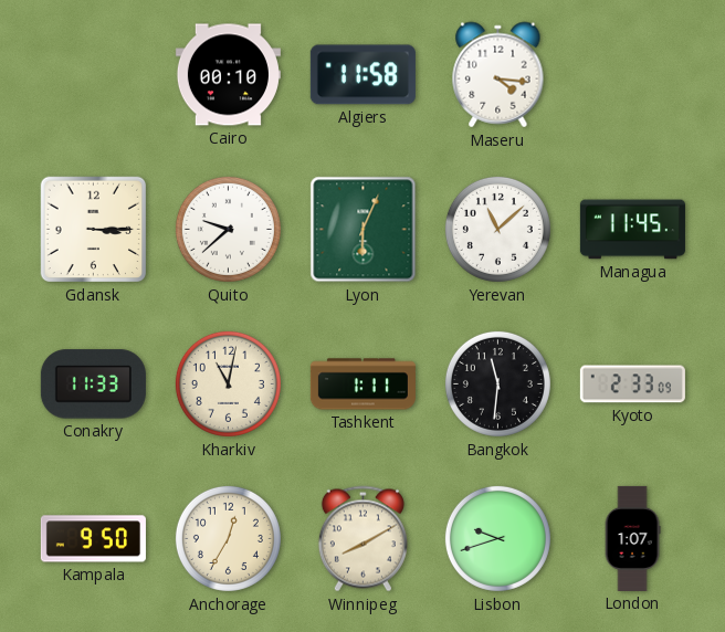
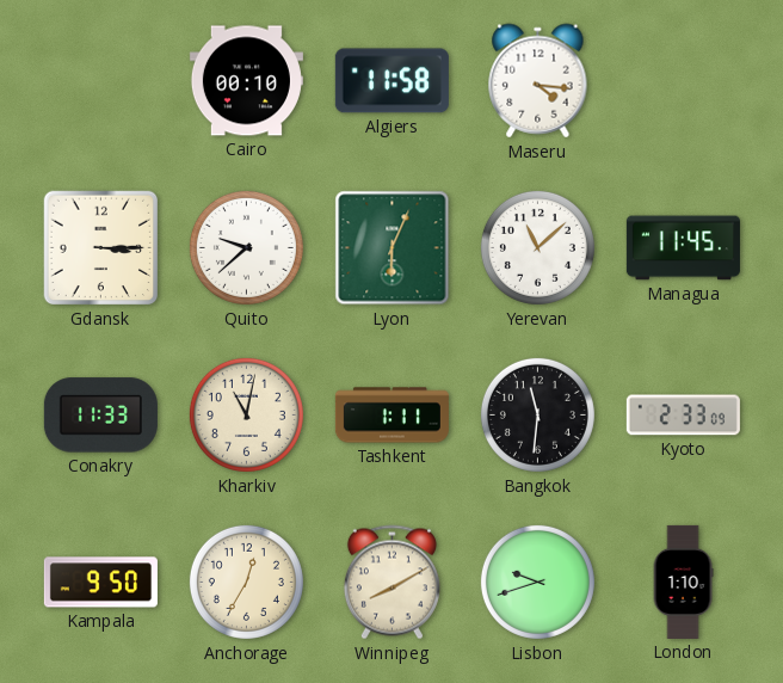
London: 1:07 -> 1:10 (683, 582)
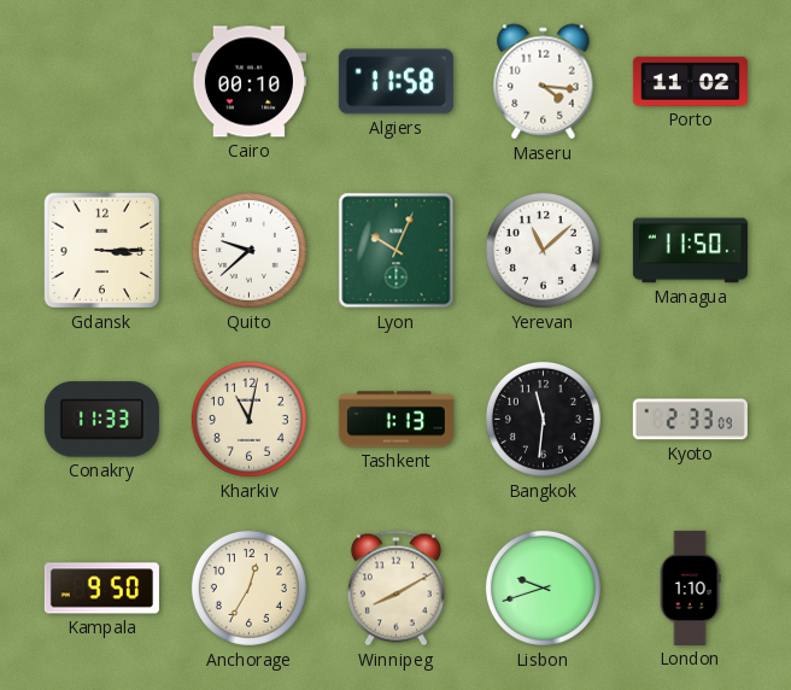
Porto: none -> 11:02 (690, 81)
Lyon: 6:04 -> 10:04 (397, 251)
Managua: 11:45 -> 11:50 (690, 251)
Tashkent: 1:11 -> 1:13 (395, 420)
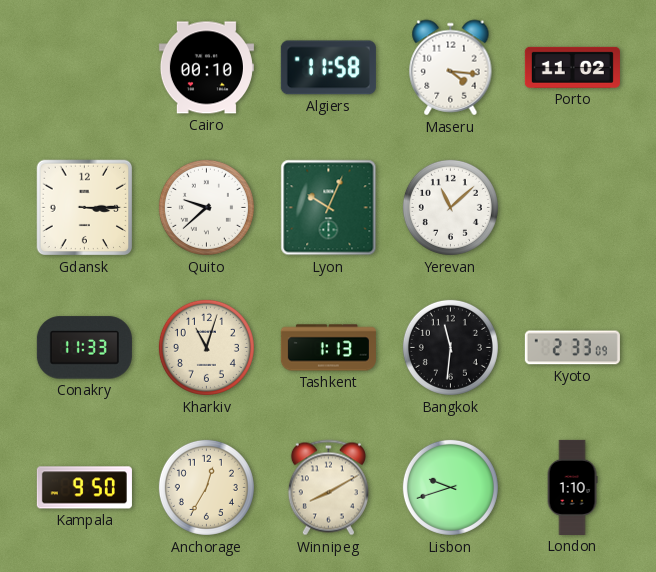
Managua: 11:50 -> none (690, 251)
Kharkiv: 11:02 -> 11:03 (206, 347)
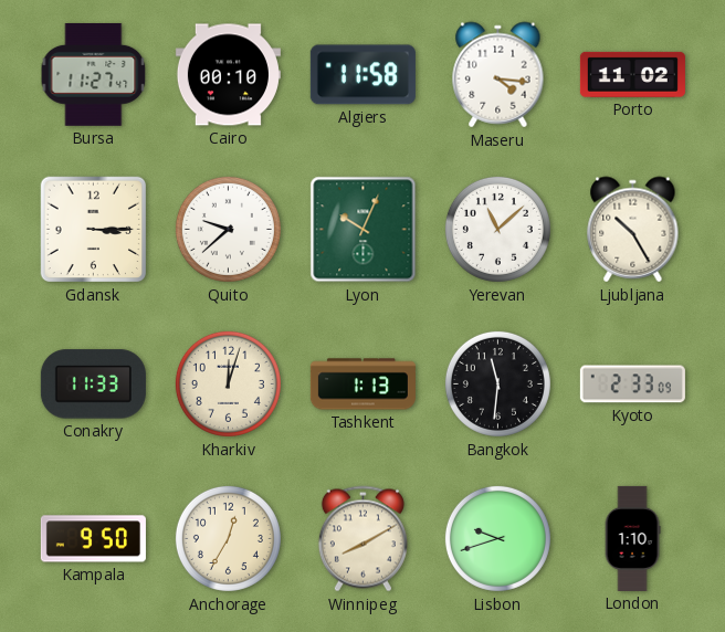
Bursa: none -> 11:27 (94, 74)
Ljubljana: none -> 10:25 (633, 230)
Kharkiv: 11:03 -> 12:03 (228, 383)
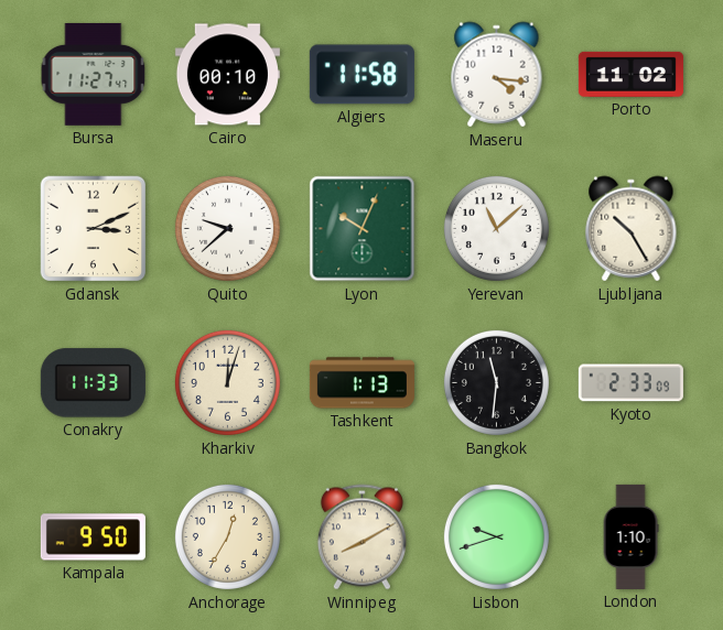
Gdansk: 3:15 -> 3:11 (94, 229)
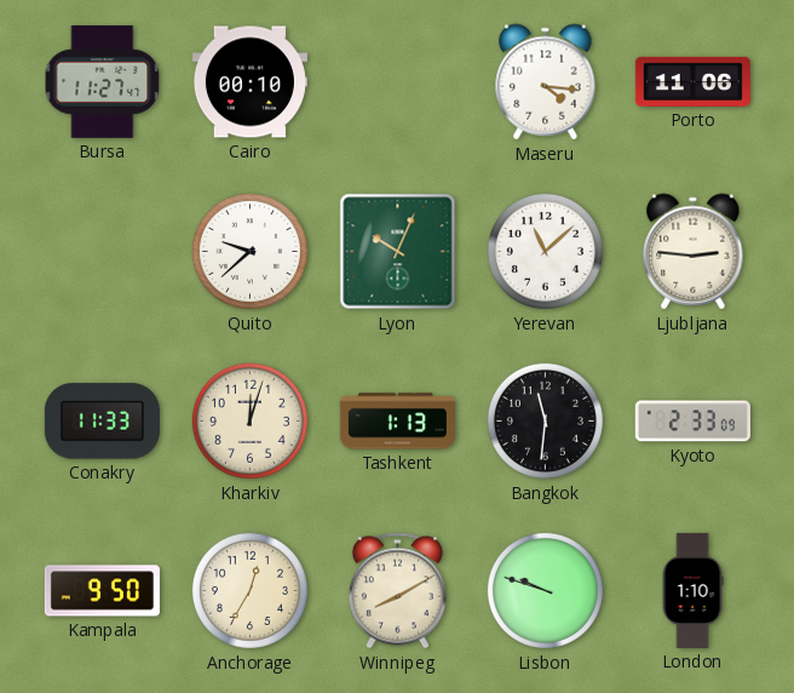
Algiers: 11:58 -> none (361, 75)
Porto: 11:02 -> 11:06 (692, 81)
Gdansk: 3:11 -> none (94, 229)
Ljubljana: 10:25 -> 2:46 (694, 252)
Lisbon: 9:42 -> 9:48 (545, 590)
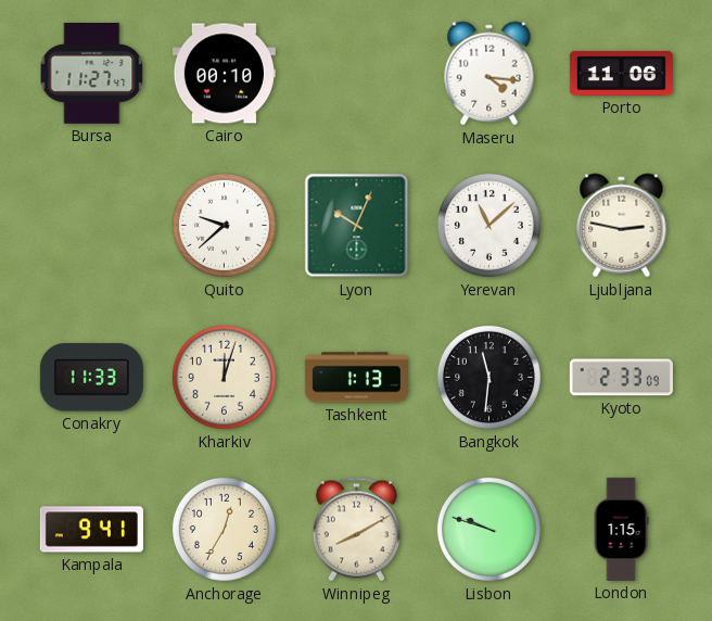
Ljubljana: 2:46 -> 2:47 (622, 226)
Kampala: 9:50 -> 9:41 (91, 530)
London: 1:10 -> 1:15 (621, 529)
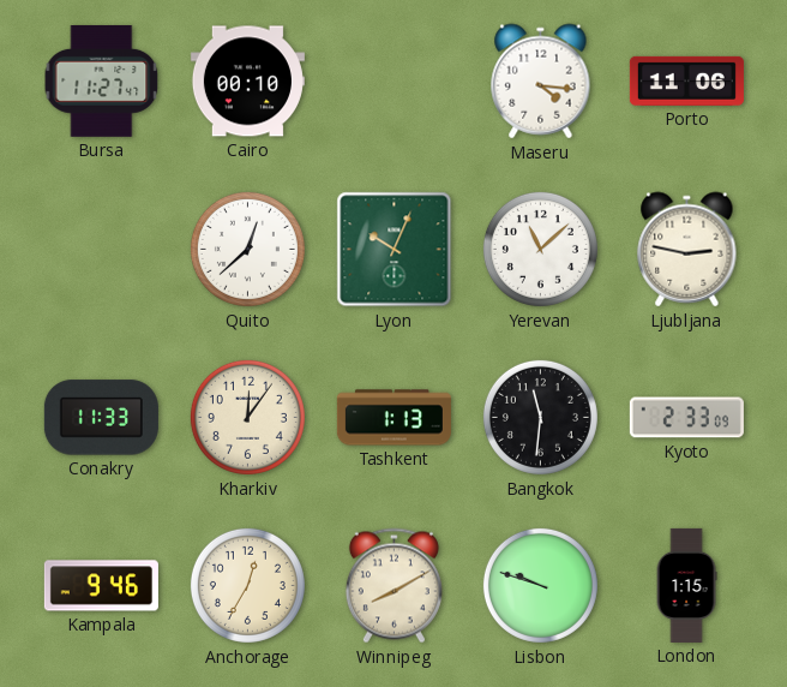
Quito: 9:38 -> 12:38 (247, 249)
Kharkiv: 12:03 -> 12:06 (247, 417)
Kampala: 9:41 -> 9:46 (101, 586)
